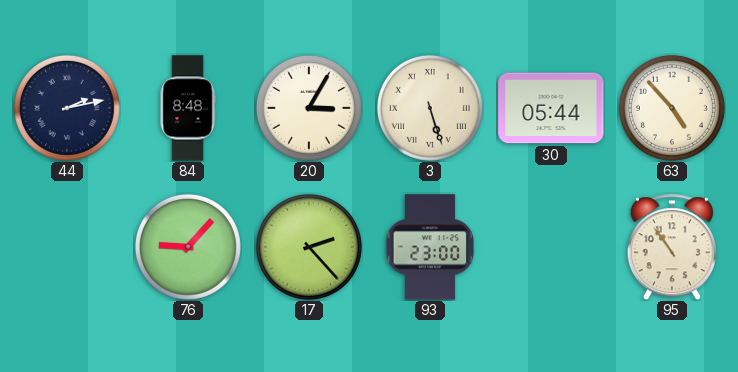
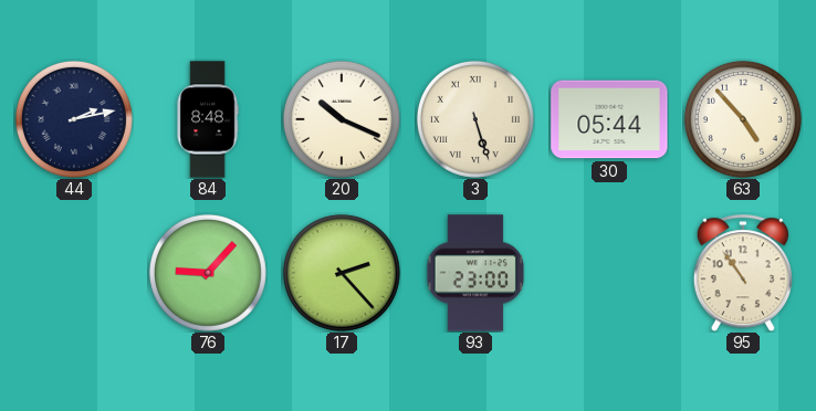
20: 3:05 -> 10:19 (342, 119)
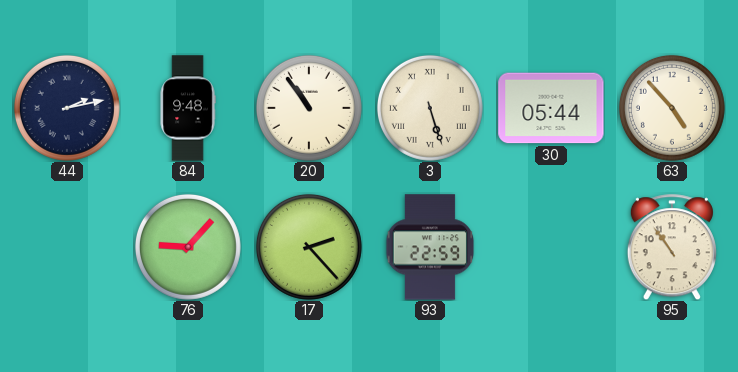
84: 8:48 -> 9:48 (188, 108)
20: 10:19 -> 10:54 (309, 108)
93: 23:00 -> 22:59 (430, 247)
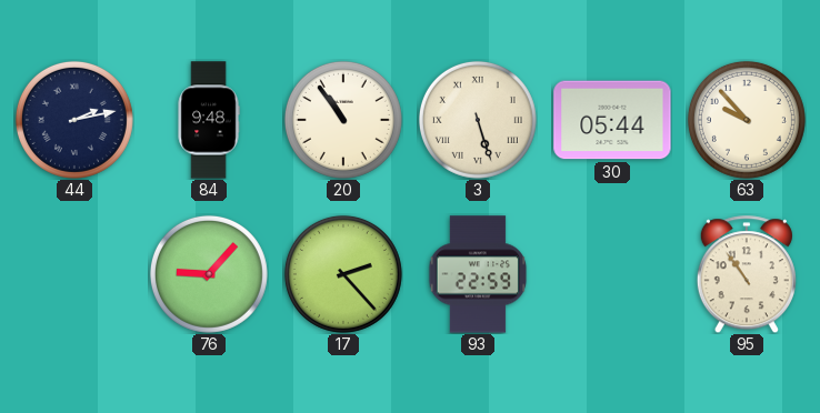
63: 4:53 -> 9:53 (747, 120)
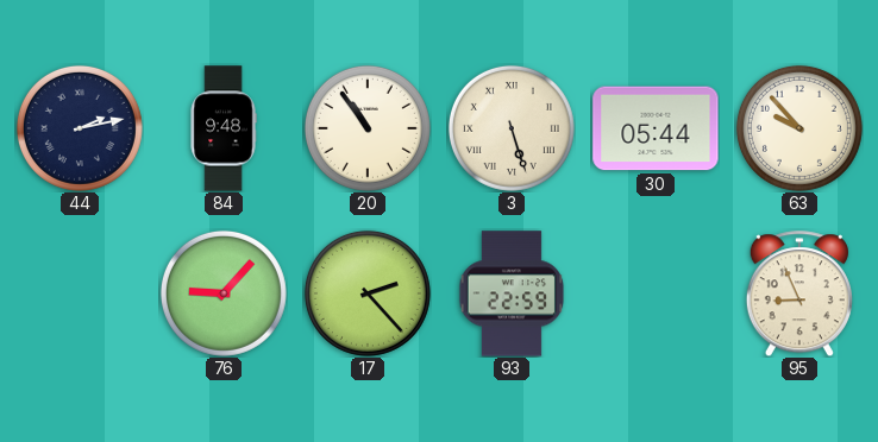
95: 10:54 -> 8:56 (799, 293)
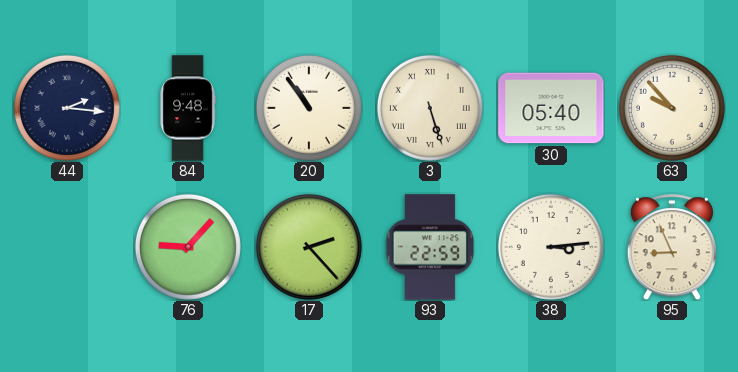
44: 2:13 -> 2:16 (67, 108)
30: 05:44 -> 05:40 (551, 108)
38: none -> 3:14 (551, 247)
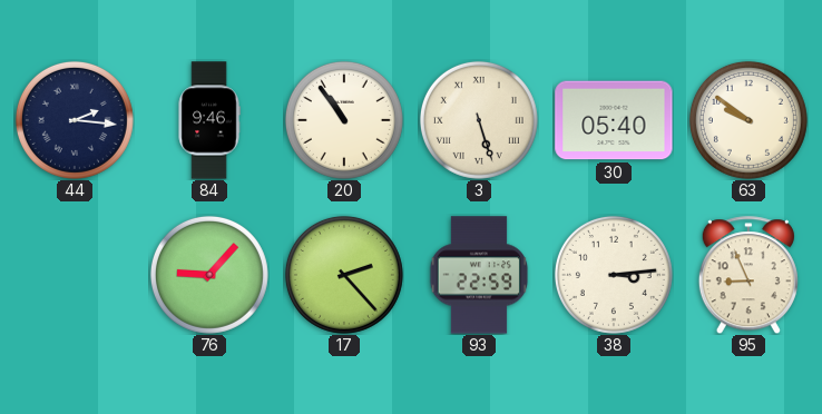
84: 9:48 -> 9:46 (209, 120)
63: 9:53 -> 9:51 (748, 120)
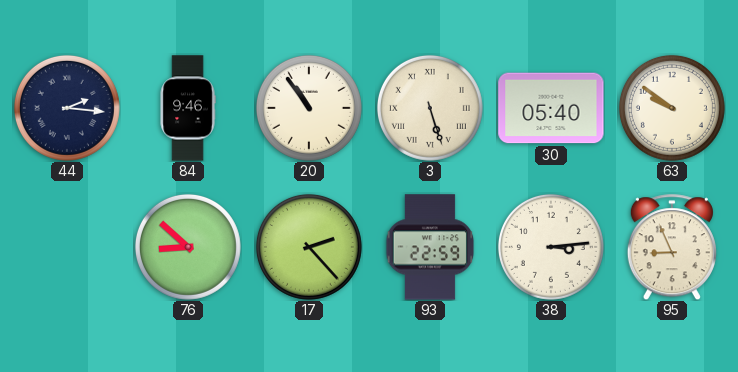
76: 9:07 -> 8:52 (188, 247)
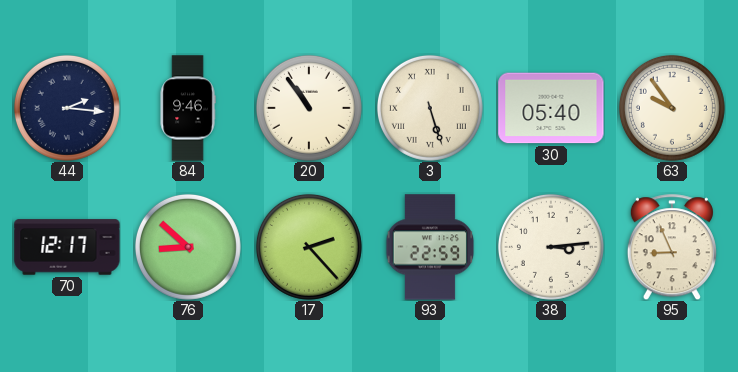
63: 9:51 -> 9:54 (672, 108)
70: none -> 12:17 (67, 247)
